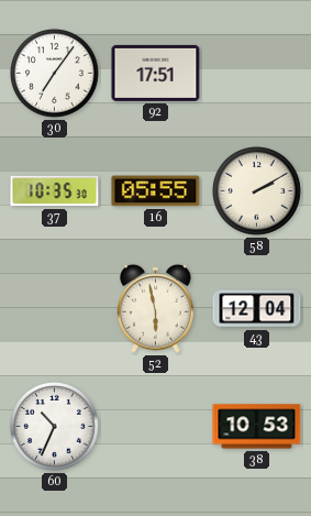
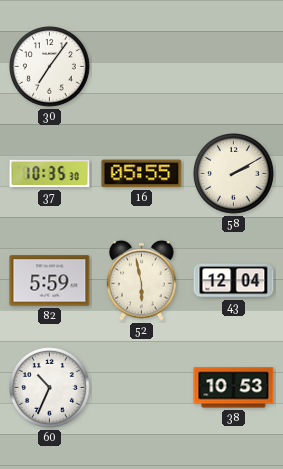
92: 17:51 -> none (156, 73)
82: none -> 5:59 (50, 281)
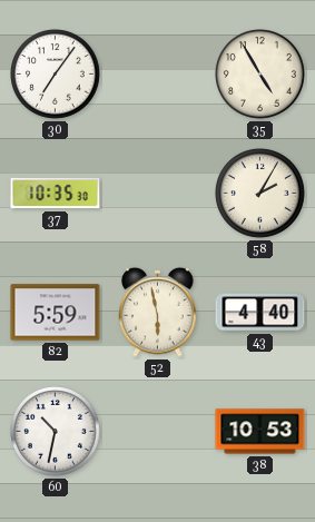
35: none -> 4:55 (260, 75)
16: 05:55 -> none (142, 174)
58: 2:10 -> 2:05 (260, 194)
43: 12:04 -> 4:40 (260, 313)
60: 10:34 -> 10:32 (56, 432)
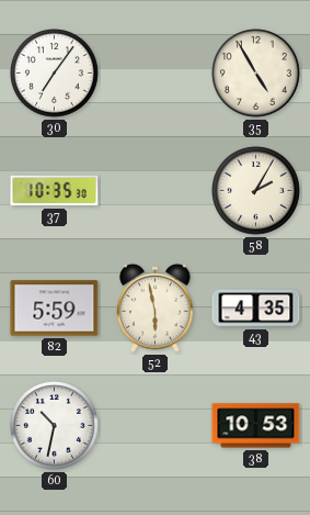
43: 4:40 -> 4:35 (256, 309)
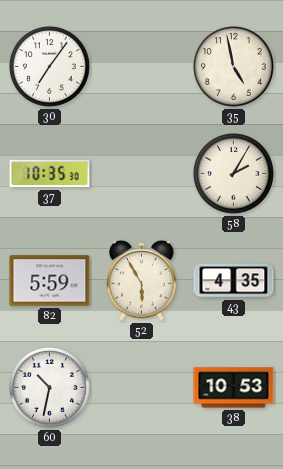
35: 4:55 -> 4:58 (234, 67)
52: 5:58 -> 5:55 (142, 280)
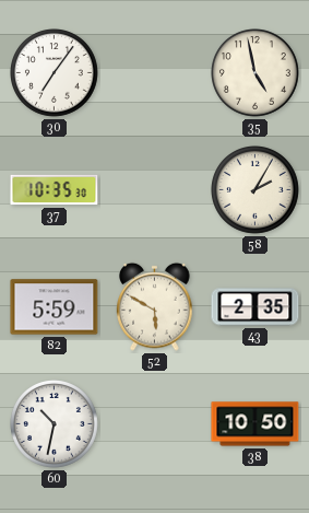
52: 5:55 -> 5:50 (155, 306)
43: 4:35 -> 2:35 (255, 307)
38: 10:53 -> 10:50 (255, 424)
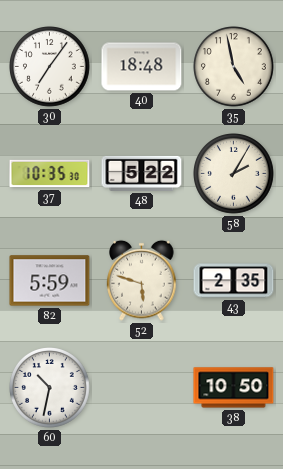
40: none -> 18:48 (142, 67)
48: none -> 5:22 (142, 173)
52: 5:50 -> 5:48 (142, 280)
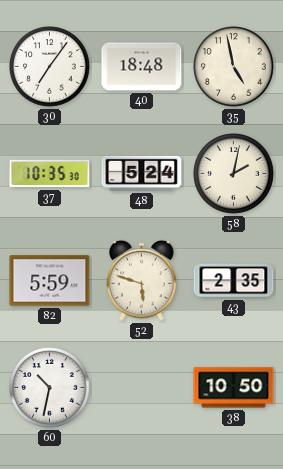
48: 5:22 -> 5:24 (142, 173)
58: 2:05 -> 2:02 (234, 174)
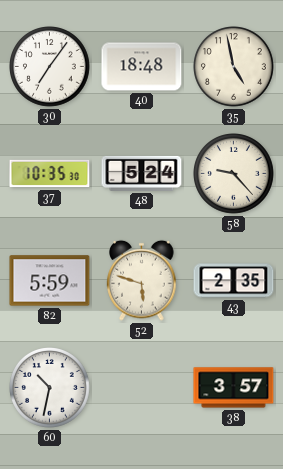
58: 2:02 -> 9:23 (234, 174)
38: 10:50 -> 3:57 (234, 388)
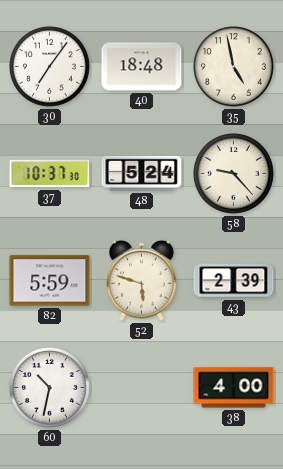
37: 10:35 -> 10:37 (50, 174)
43: 2:35 -> 2:39 (234, 281)
38: 3:57 -> 4:00 (234, 388)
